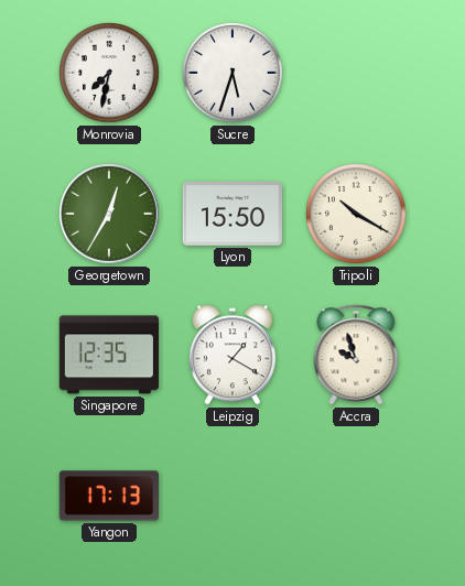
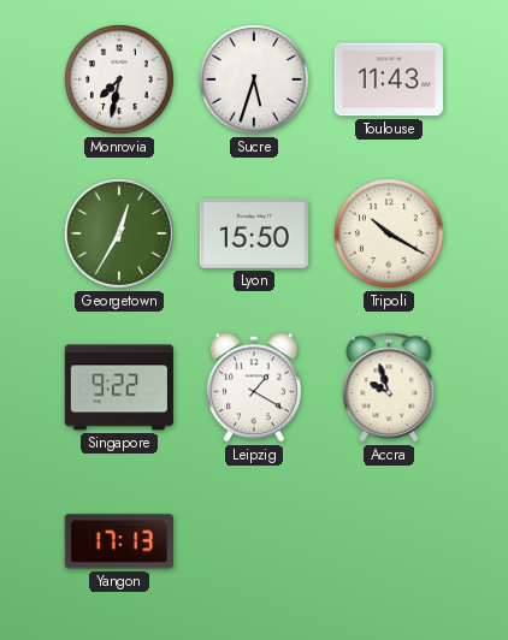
Toulouse: none -> 11:43 (389, 79)
Singapore: 12:35 -> 9:22 (119, 387)
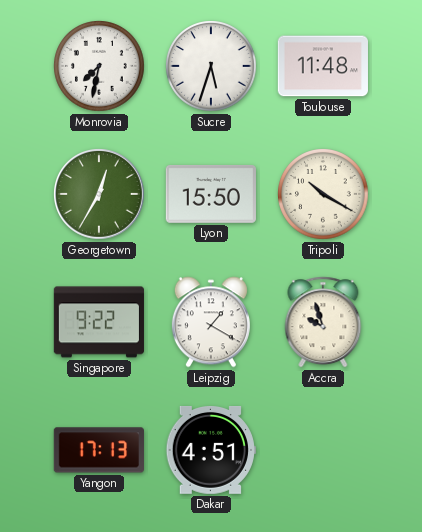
Toulouse: 11:43 -> 11:48 (323, 66)
Dakar: none -> 4:51 (211, 450)
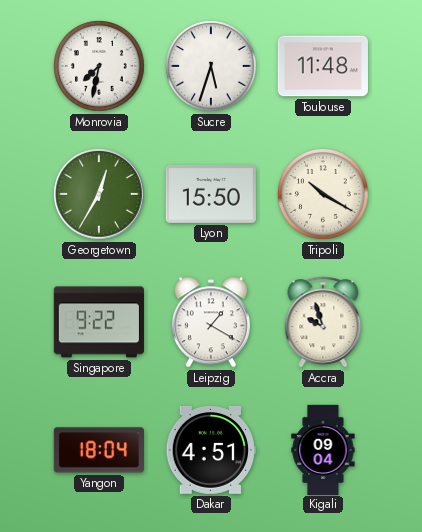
Yangon: 17:13 -> 18:04 (99, 450)
Kigali: none -> 09:04 (323, 449)
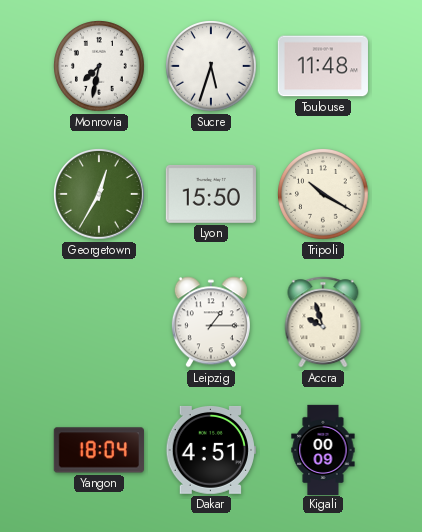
Singapore: 9:22 -> none (99, 322)
Leipzig: 1:20 -> 1:15 (211, 322)
Kigali: 09:04 -> 00:09 (323, 449)
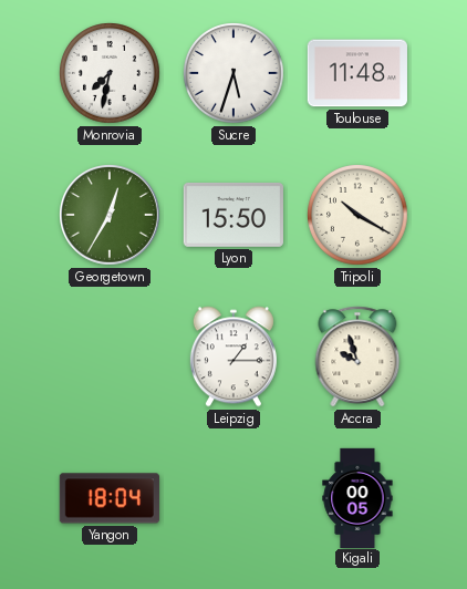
Dakar: 4:51 -> none (211, 450)
Kigali: 00:09 -> 00:05 (357, 497)
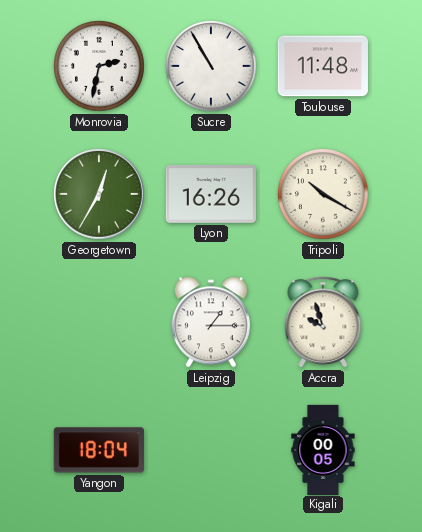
Monrovia: 7:32 -> 2:32 (100, 67)
Sucre: 5:33 -> 10:55 (212, 67)
Lyon: 15:50 -> 16:26 (211, 194)
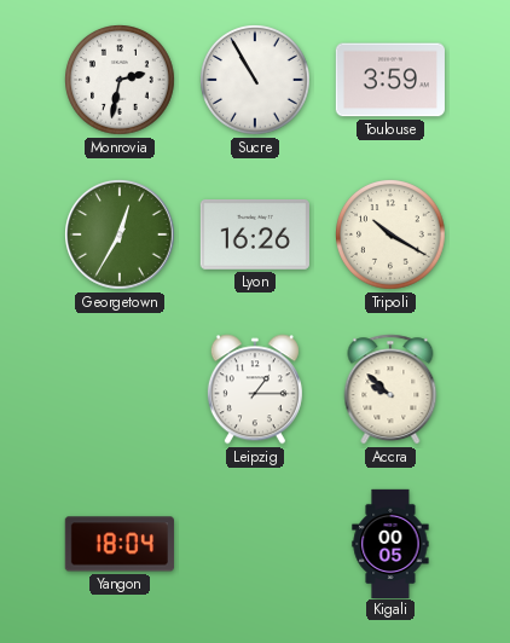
Toulouse: 11:48 -> 3:59 (390, 80)
Accra: 9:57 -> 9:52 (390, 389)
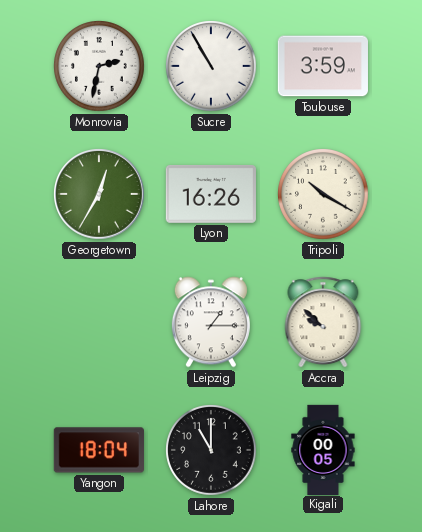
Lahore: none -> 11:00 (212, 451)
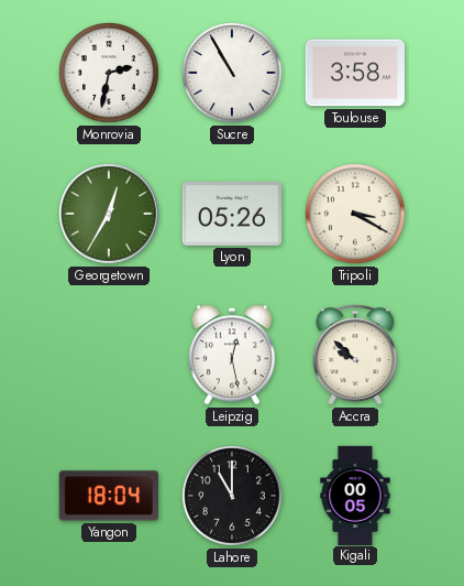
Toulouse: 3:59 -> 3:58 (355, 73)
Lyon: 16:26 -> 05:26 (232, 214)
Tripoli: 10:20 -> 3:20 (356, 215)
Leipzig: 1:15 -> 12:28 (232, 355)
